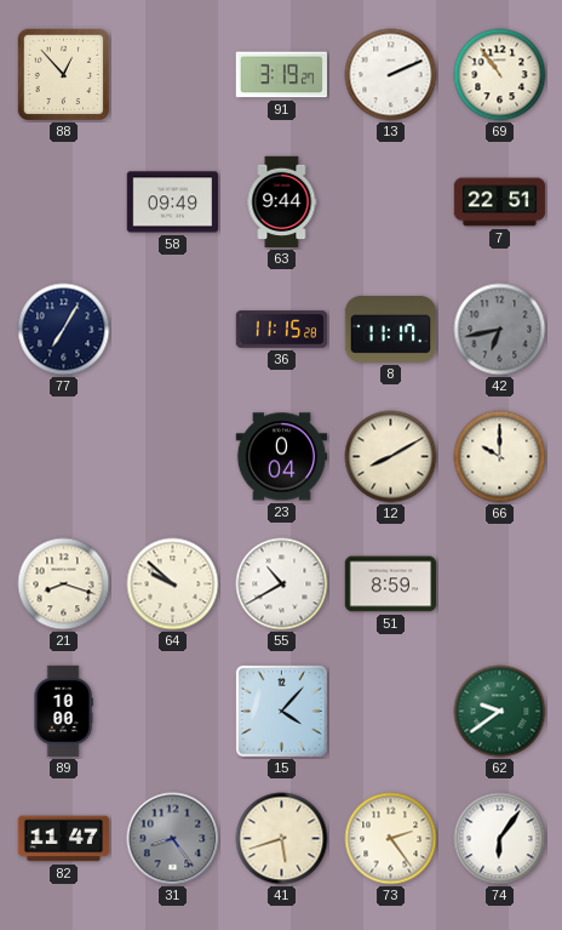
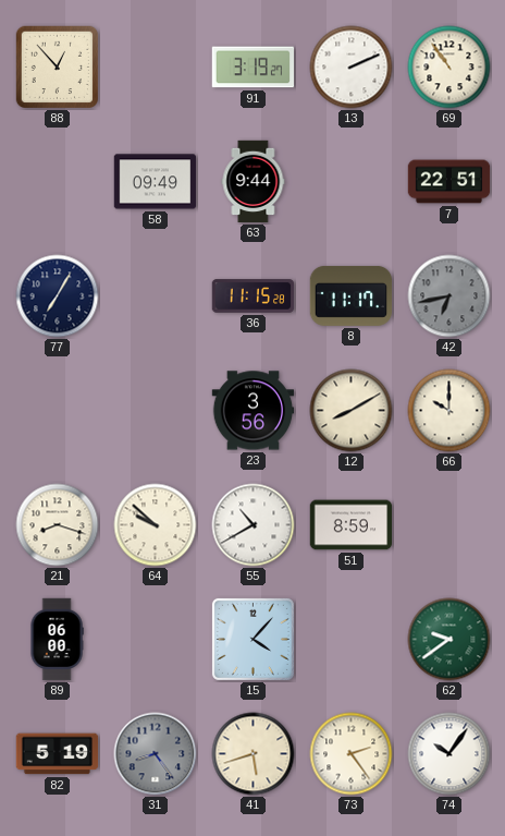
23: 0:04 -> 3:56 (254, 411)
89: 10:00 -> 06:00 (57, 640)
82: 11:47 -> 5:19 (58, 754)
74: 6:06 -> 10:06 (449, 754)
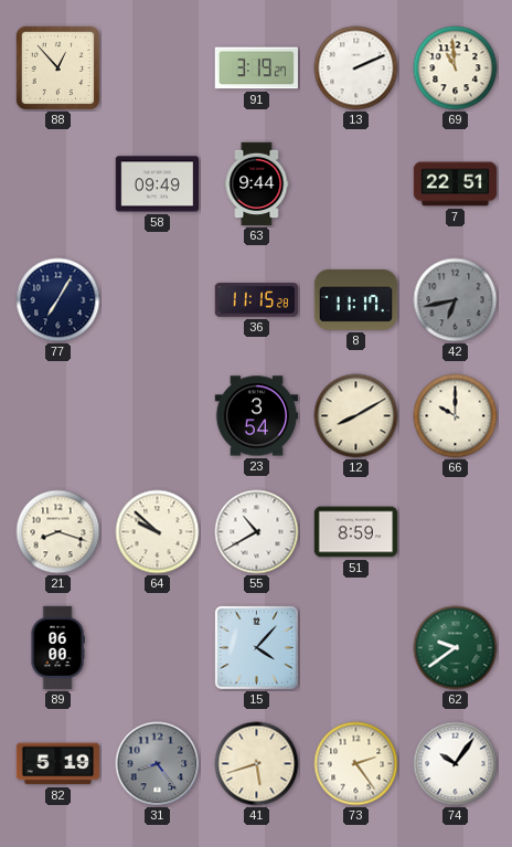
69: 10:54 -> 10:59 (456, 68)
23: 3:56 -> 3:54 (257, 416)
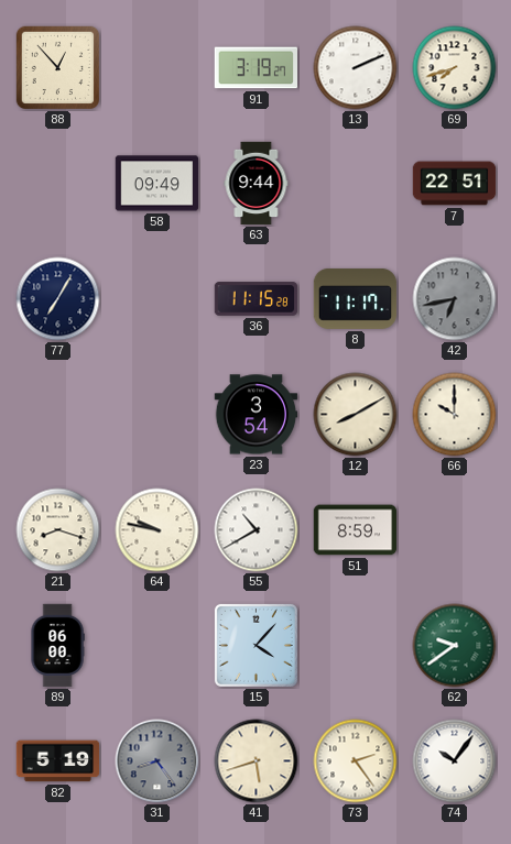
69: 10:59 -> 7:42 (455, 68)
64: 9:52 -> 9:47 (157, 530)
